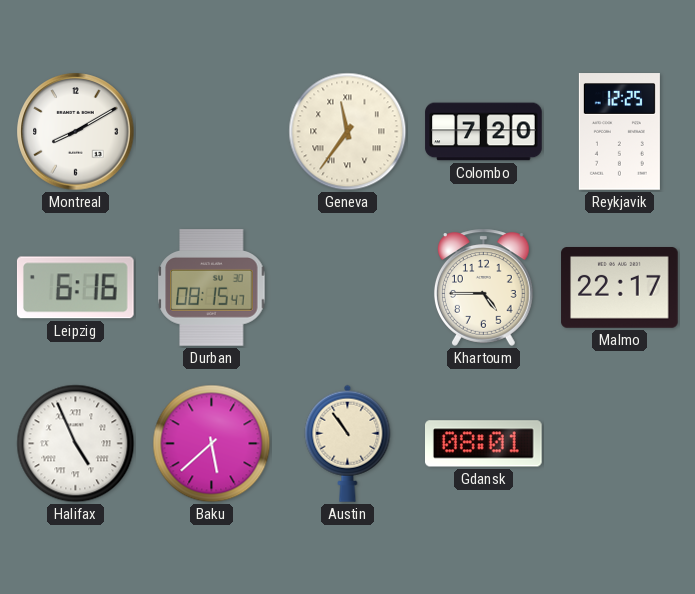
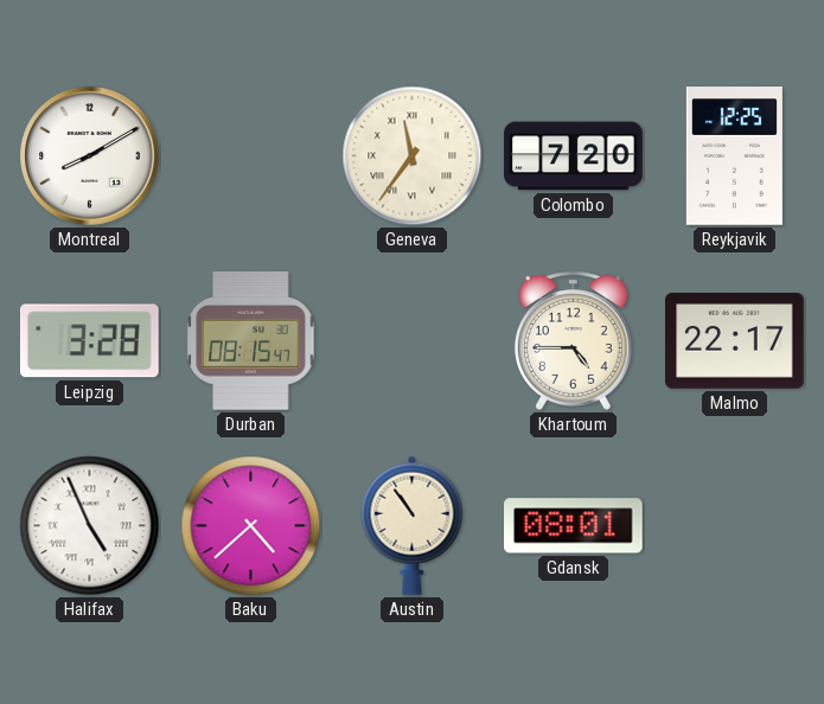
Leipzig: 6:16 -> 3:28 (89, 341)
Baku: 5:38 -> 4:38 (251, 526)
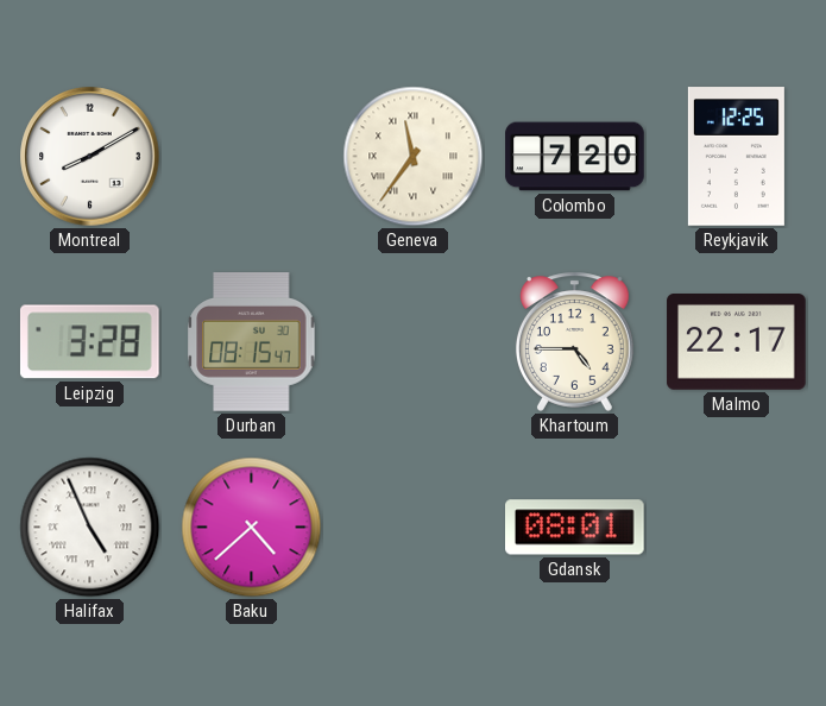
Austin: 10:54 -> none (413, 525)
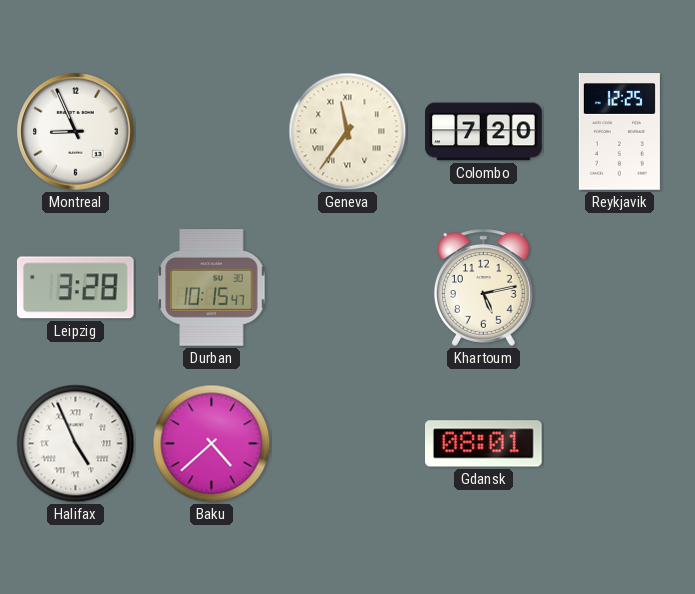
Montreal: 8:10 -> 8:56 (76, 132)
Durban: 08:15 -> 10:15 (212, 288)
Khartoum: 4:45 -> 5:13 (483, 287)
Malmo: 22:17 -> none (737, 342)
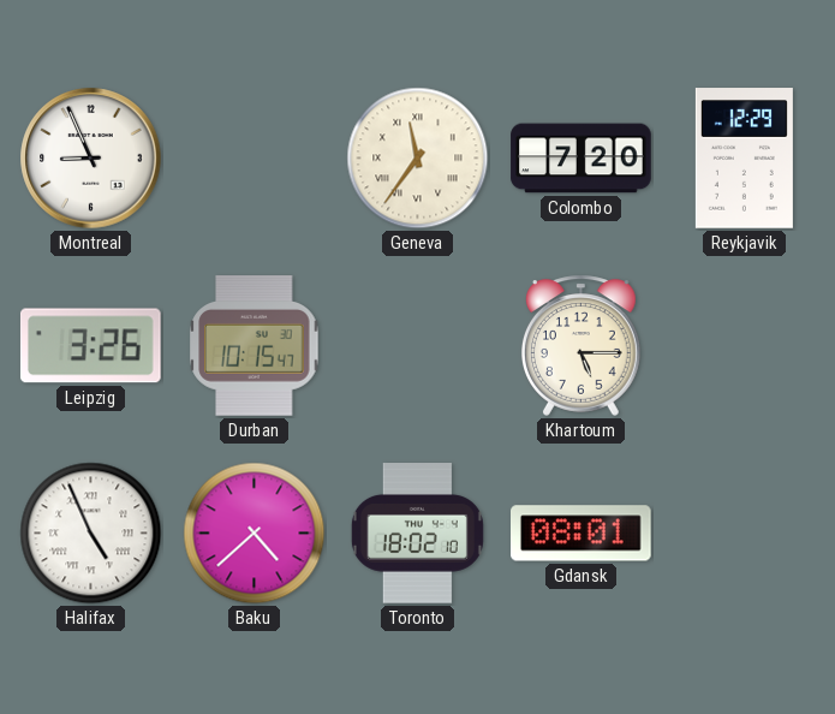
Reykjavik: 12:25 -> 12:29 (744, 159)
Leipzig: 3:28 -> 3:26 (90, 346)
Khartoum: 5:13 -> 5:15 (580, 345)
Toronto: none -> 18:02 (417, 534)
